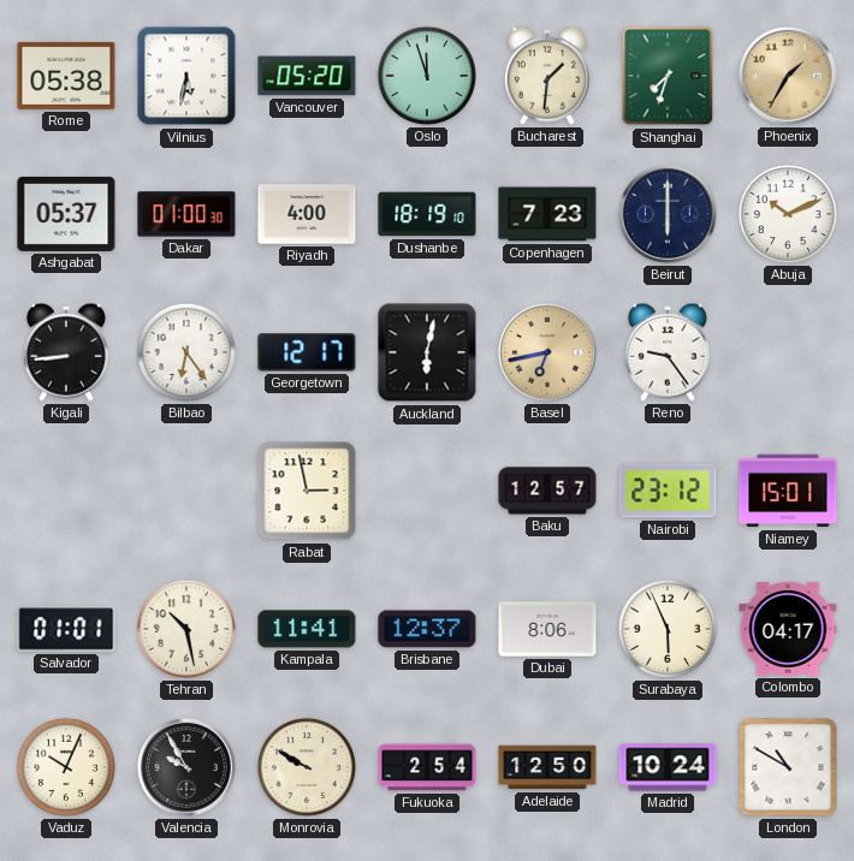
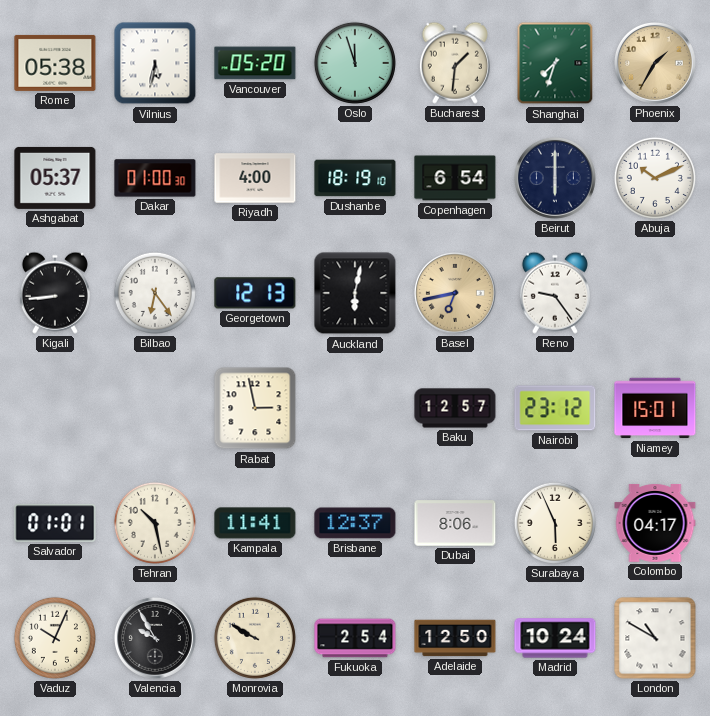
Copenhagen: 7:23 -> 6:54 (455, 178)
Georgetown: 12:17 -> 12:13 (255, 293)
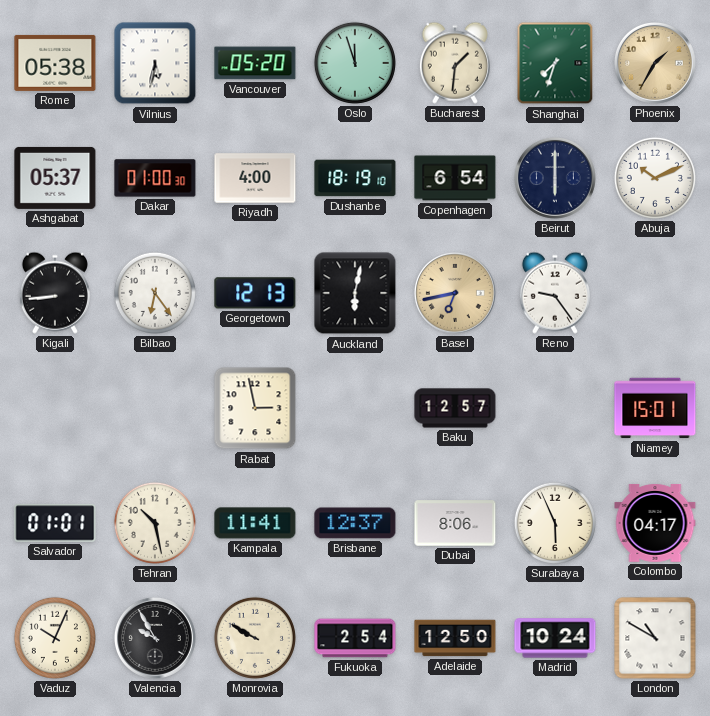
Nairobi: 23:12 -> none (555, 408)
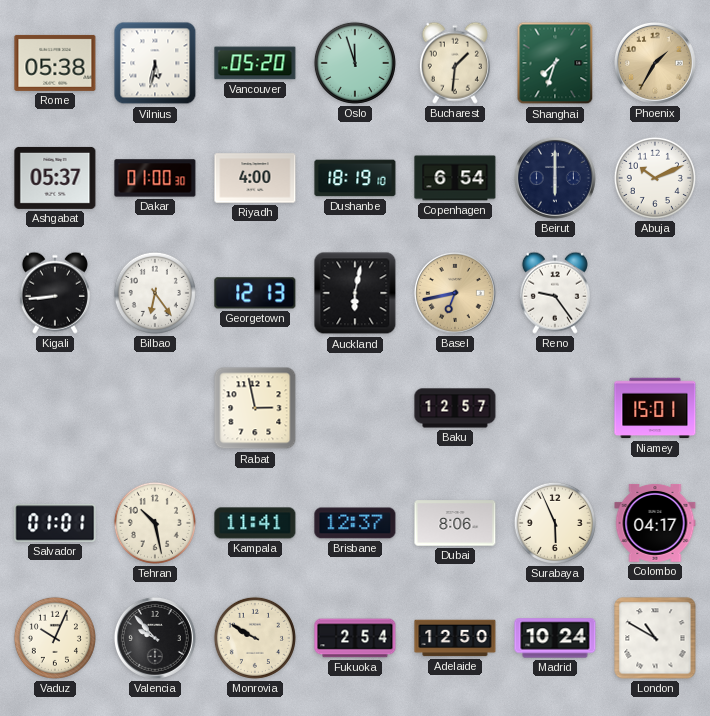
Valencia: 9:55 -> 9:53 (155, 638)
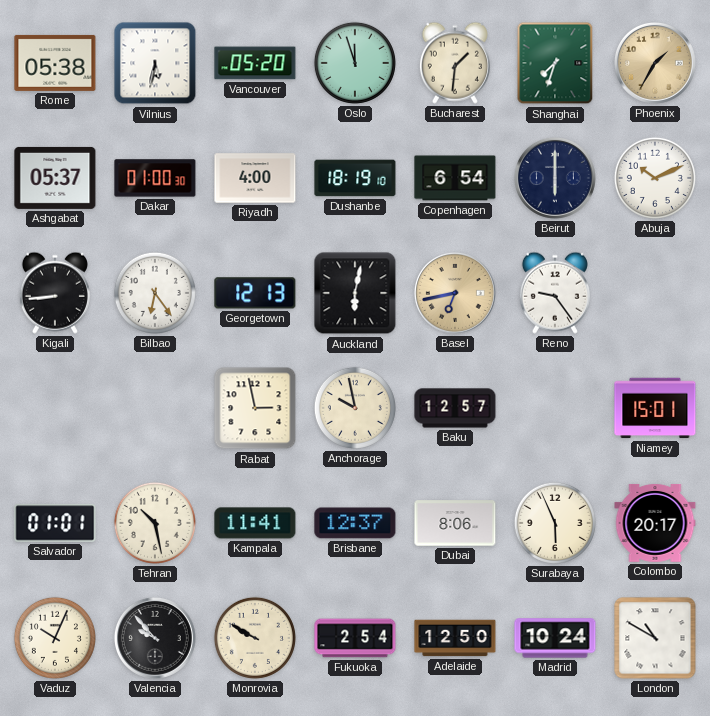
Anchorage: none -> 9:58 (355, 408)
Colombo: 04:17 -> 20:17 (655, 523)
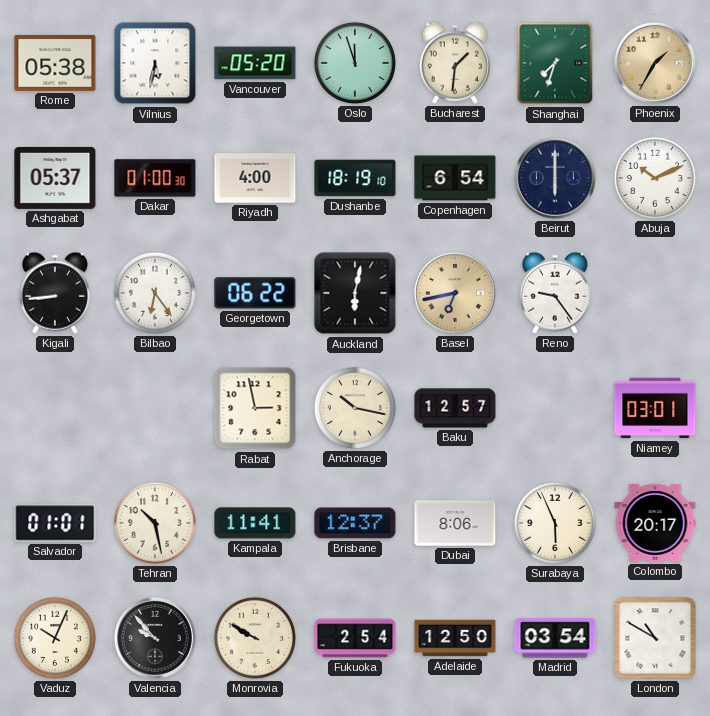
Georgetown: 12:13 -> 06:22 (255, 293)
Anchorage: 9:58 -> 10:17 (355, 408)
Niamey: 15:01 -> 03:01 (655, 408)
Madrid: 10:24 -> 03:54 (555, 638)
